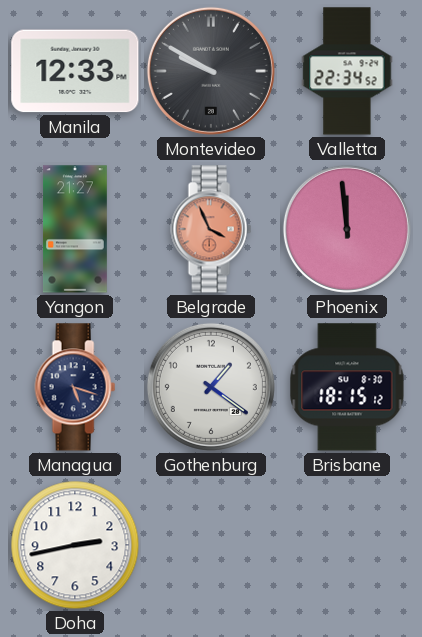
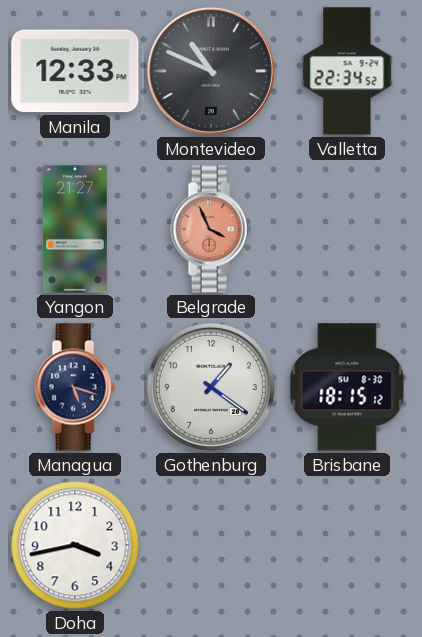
Montevideo: 9:50 -> 10:49 (211, 71)
Phoenix: 11:59 -> none (347, 229)
Doha: 2:43 -> 3:43 (75, 545)
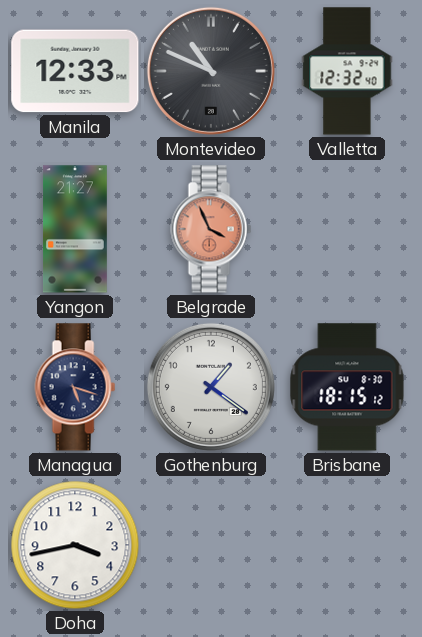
Valletta: 22:34 -> 12:32 (347, 71)
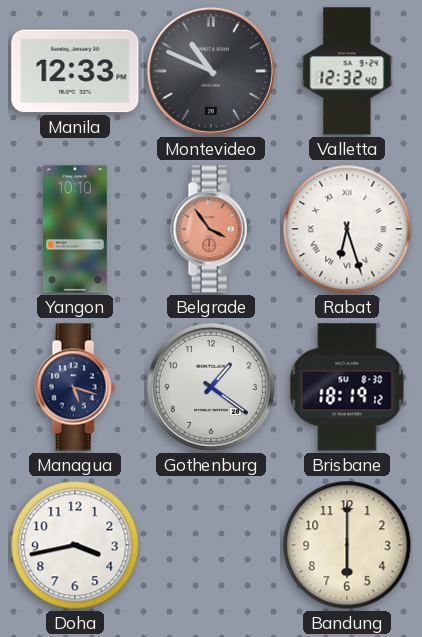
Yangon: 21:27 -> 10:10 (76, 229)
Belgrade: 3:56 -> 3:54 (211, 229)
Rabat: none -> 6:27 (347, 229)
Brisbane: 18:15 -> 18:19 (347, 387)
Bandung: none -> 6:00 (347, 545)
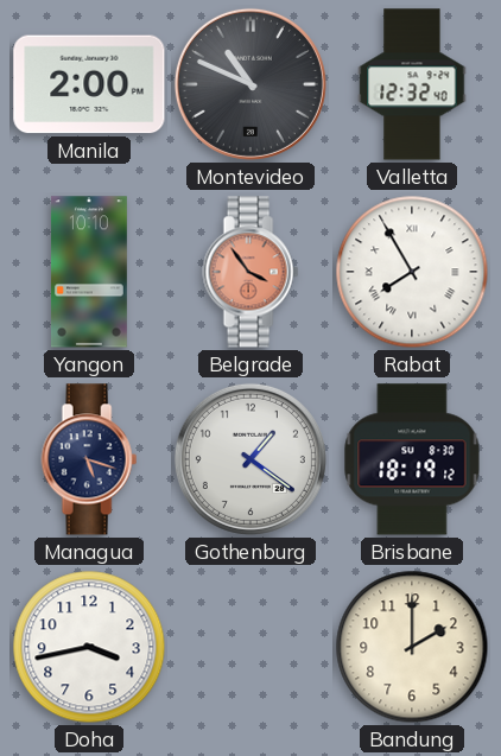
Manila: 12:33 -> 2:00 (89, 84)
Rabat: 6:27 -> 7:55 (412, 272)
Bandung: 6:00 -> 2:00 (412, 647)
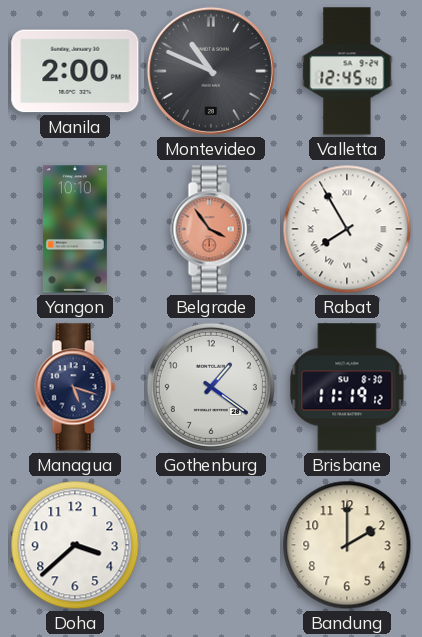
Valletta: 12:32 -> 12:45 (347, 71)
Brisbane: 18:19 -> 11:19 (347, 387)
Doha: 3:43 -> 3:38 (75, 545)
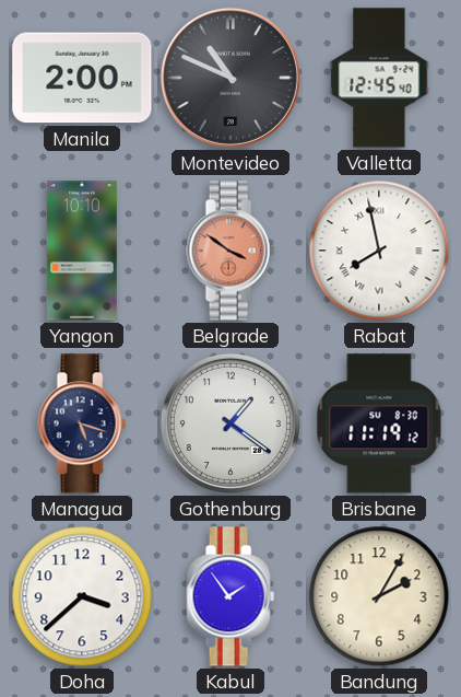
Belgrade: 3:54 -> 3:51 (230, 251)
Rabat: 7:55 -> 7:58 (379, 251)
Kabul: none -> 1:54 (230, 596)
Bandung: 2:00 -> 2:05 (379, 596)
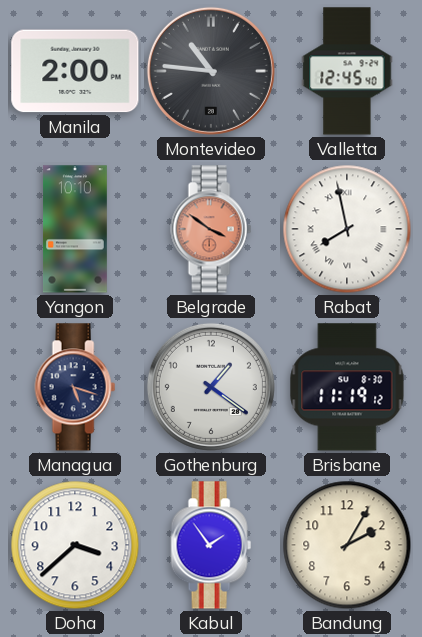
Montevideo: 10:49 -> 10:46 (211, 71)
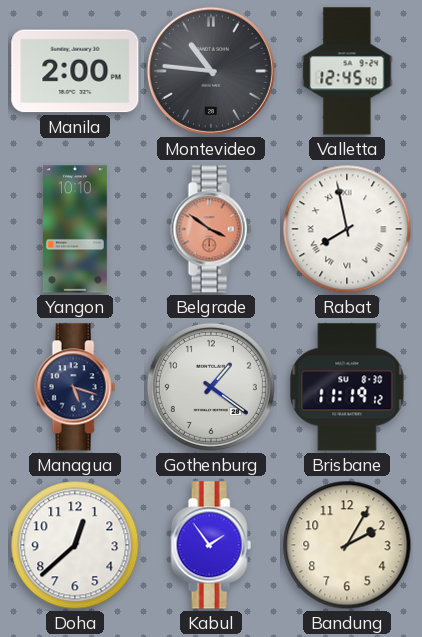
Doha: 3:38 -> 12:38 (75, 545)
